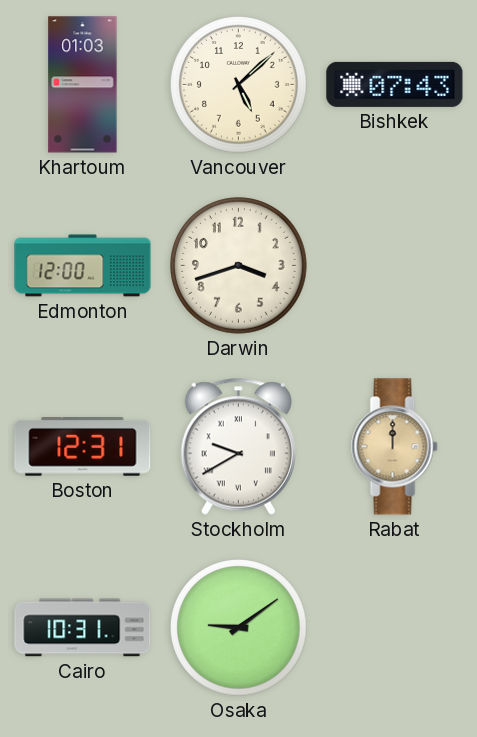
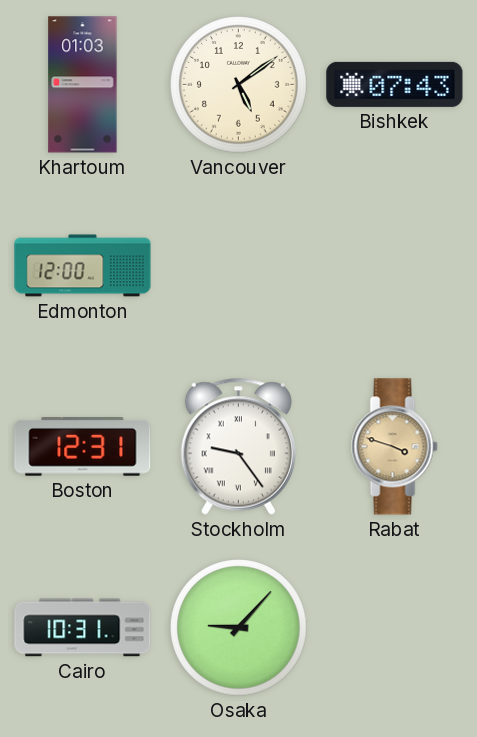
Vancouver: 5:08 -> 5:09 (239, 85)
Darwin: 3:42 -> none (239, 266)
Stockholm: 9:40 -> 9:24 (238, 446)
Rabat: 12:00 -> 3:48 (395, 447)
Osaka: 9:09 -> 9:07 (239, 628)
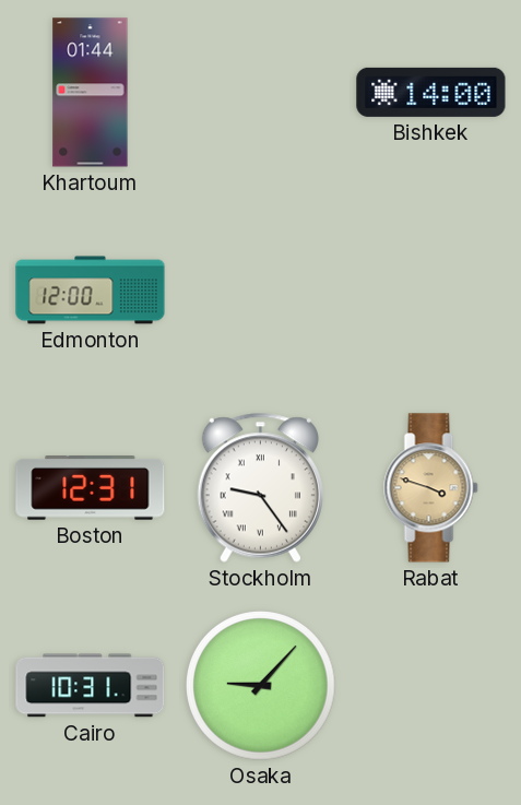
Khartoum: 01:03 -> 01:44 (91, 93)
Vancouver: 5:09 -> none (239, 85)
Bishkek: 07:43 -> 14:00 (431, 92)
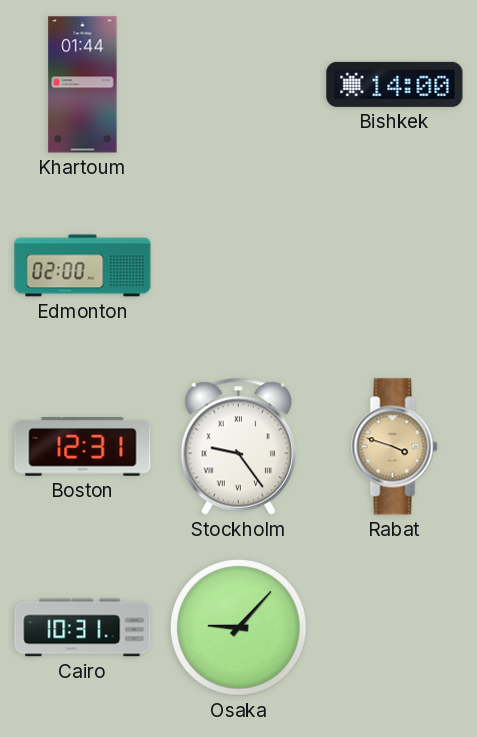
Edmonton: 12:00 -> 02:00 (83, 266)
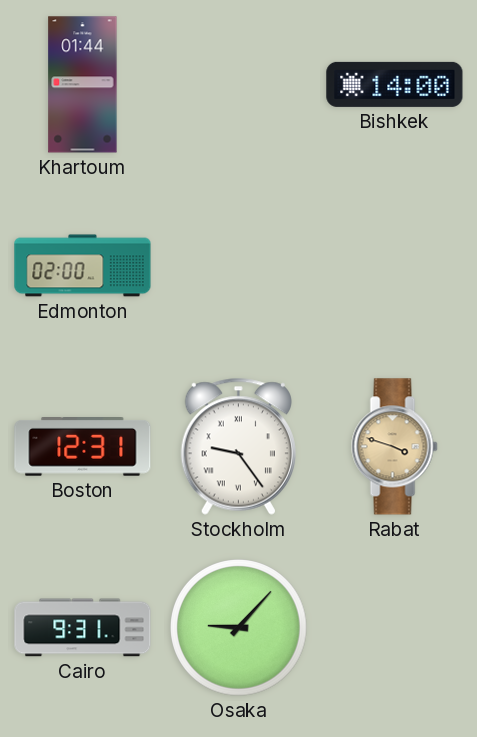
Cairo: 10:31 -> 9:31 (83, 628)
